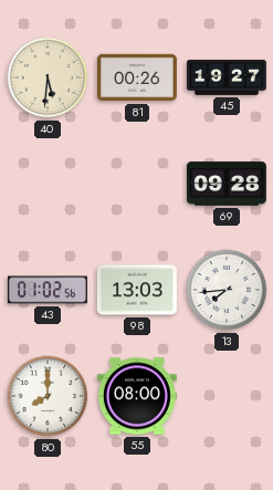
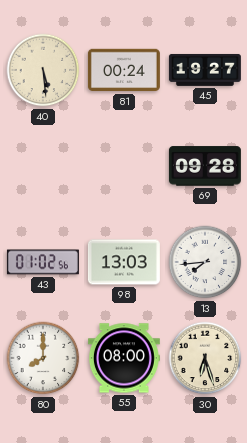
40: 5:31 -> 5:29 (43, 70)
81: 00:26 -> 00:24 (124, 70)
30: none -> 6:27 (205, 358)
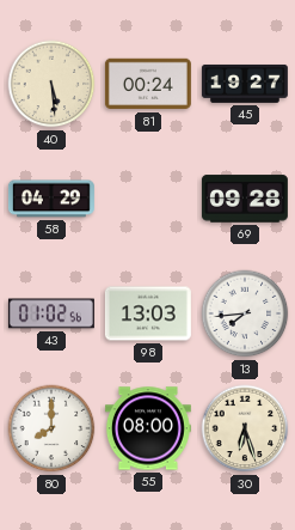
58: none -> 04:29 (51, 199)
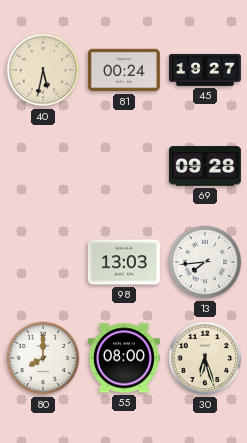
40: 5:29 -> 5:32 (43, 70)
58: 04:29 -> none (51, 199)
43: 01:02 -> none (51, 313)
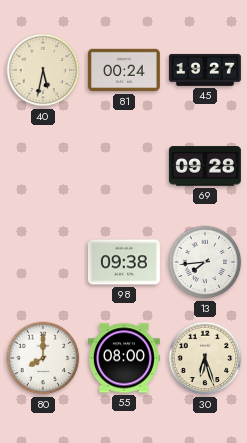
98: 13:03 -> 09:38 (124, 262)
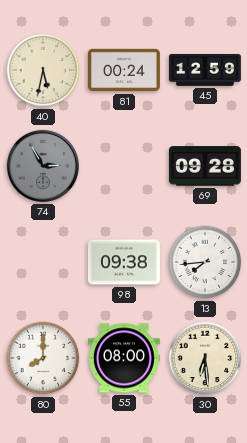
45: 19:27 -> 12:59 (205, 70)
74: none -> 2:55 (43, 166)
30: 6:27 -> 6:29 (205, 358)
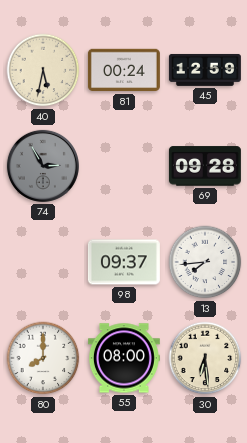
98: 09:38 -> 09:37 (124, 262)
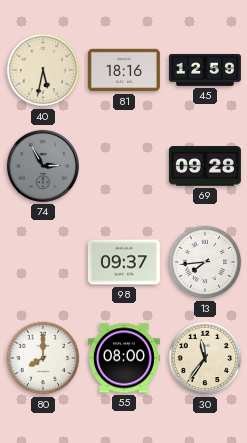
81: 00:24 -> 18:16 (124, 70)
30: 6:29 -> 11:36 (205, 358)
